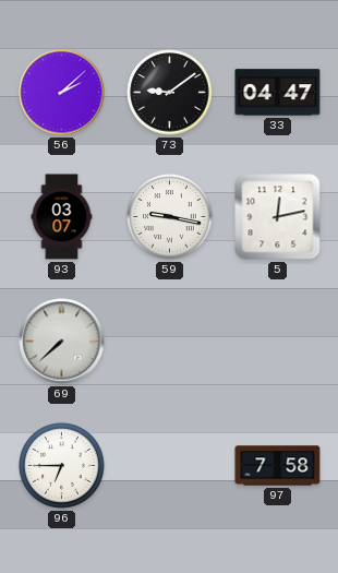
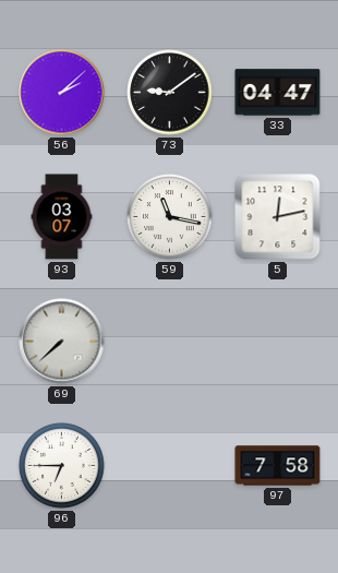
59: 9:17 -> 11:17 (170, 217)
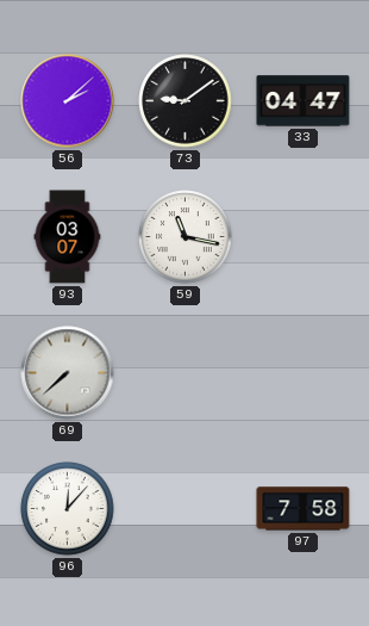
5: 12:13 -> none (278, 217)
96: 6:45 -> 12:07 (68, 509)
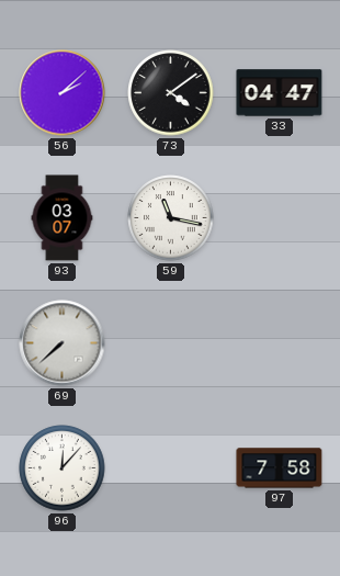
73: 9:09 -> 4:09 (171, 93)
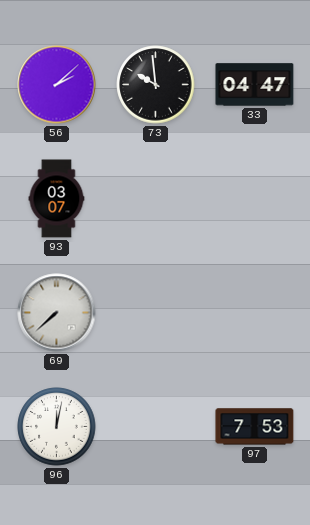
73: 4:09 -> 9:59 (156, 85)
59: 11:17 -> none (171, 218)
96: 12:07 -> 12:02 (57, 427)
97: 7:58 -> 7:53 (255, 427)
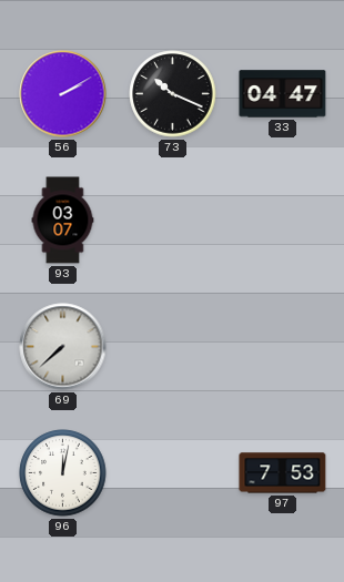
56: 2:08 -> 2:10 (63, 94)
73: 9:59 -> 10:19 (173, 94)
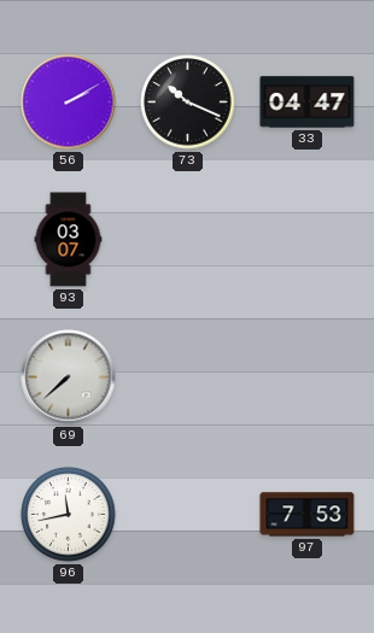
96: 12:02 -> 11:43 (69, 515)
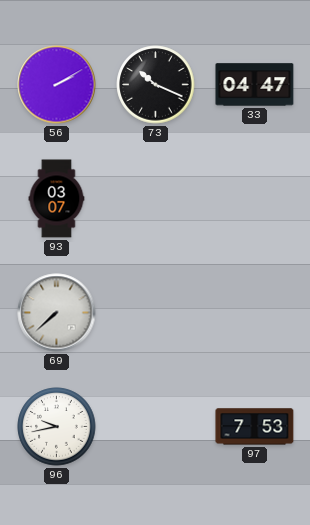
96: 11:43 -> 9:43 (57, 427)
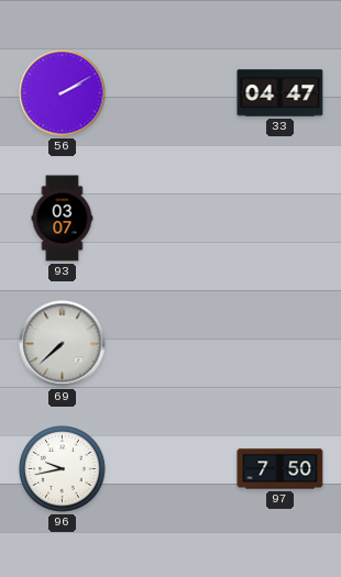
73: 10:19 -> none (156, 85)
97: 7:53 -> 7:50 (280, 469)
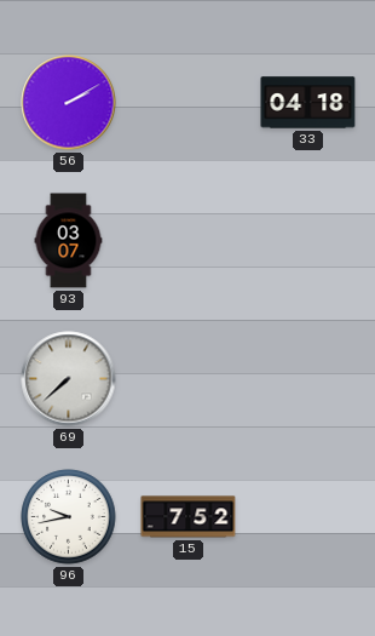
33: 04:47 -> 04:18 (308, 103)
15: none -> 7:52 (189, 517)
97: 7:50 -> none (280, 469)
